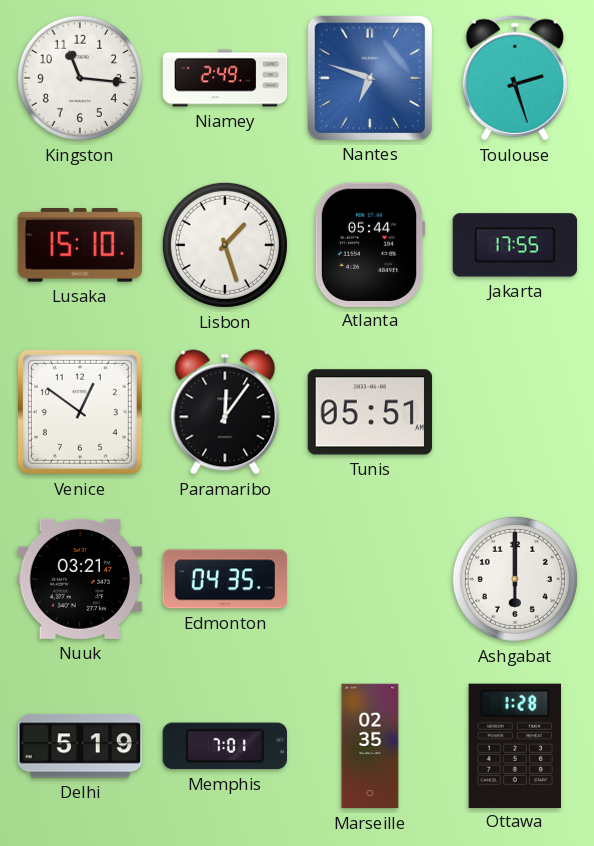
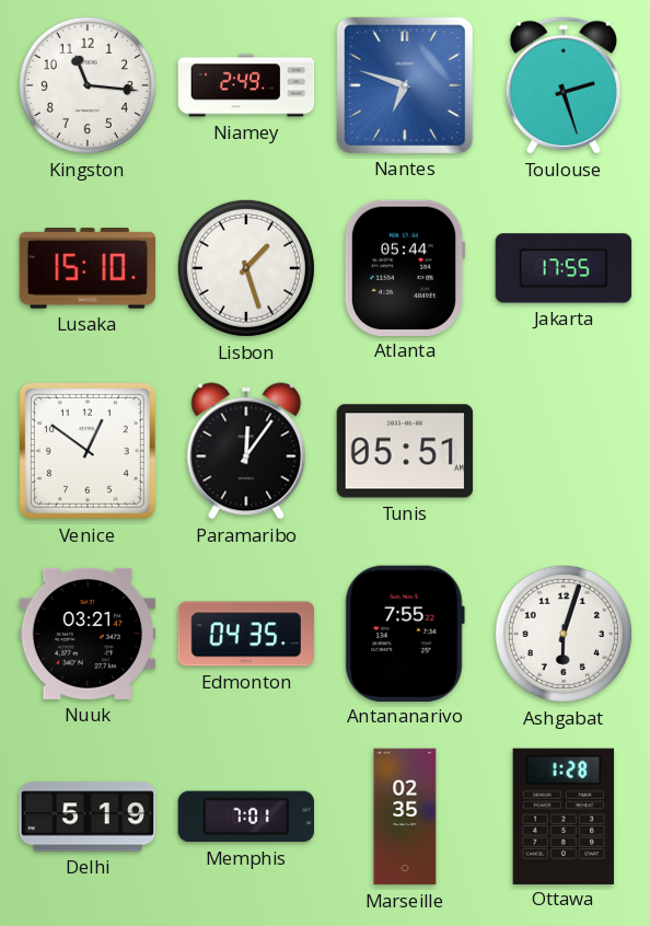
Antananarivo: none -> 7:55 (405, 633)
Ashgabat: 6:00 -> 6:03 (564, 634)
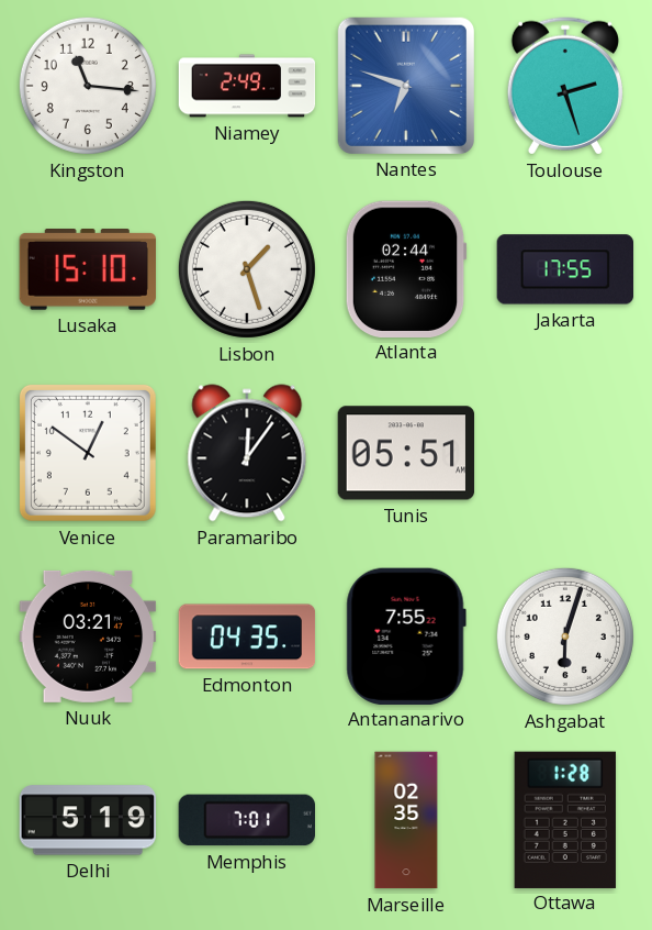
Atlanta: 05:44 -> 02:44 (406, 268)
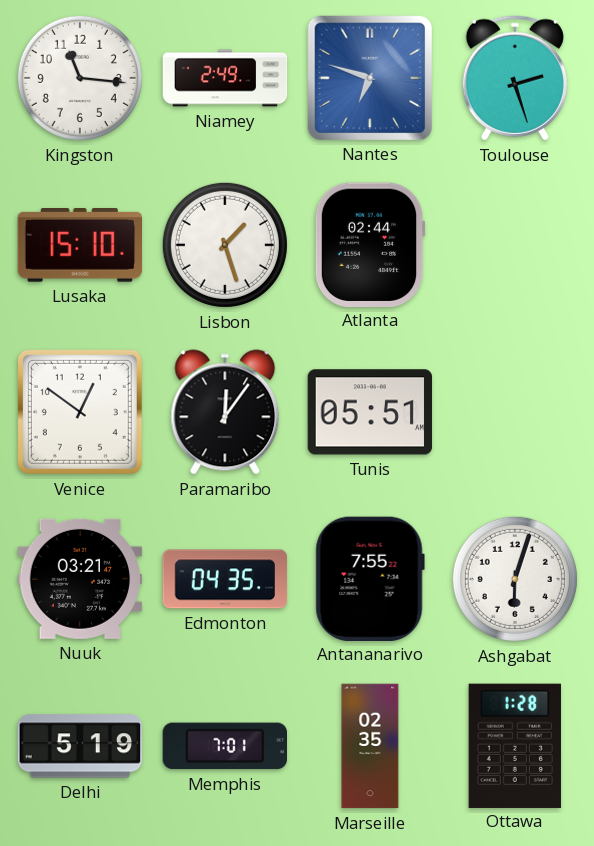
Jakarta: 17:55 -> none (565, 269)
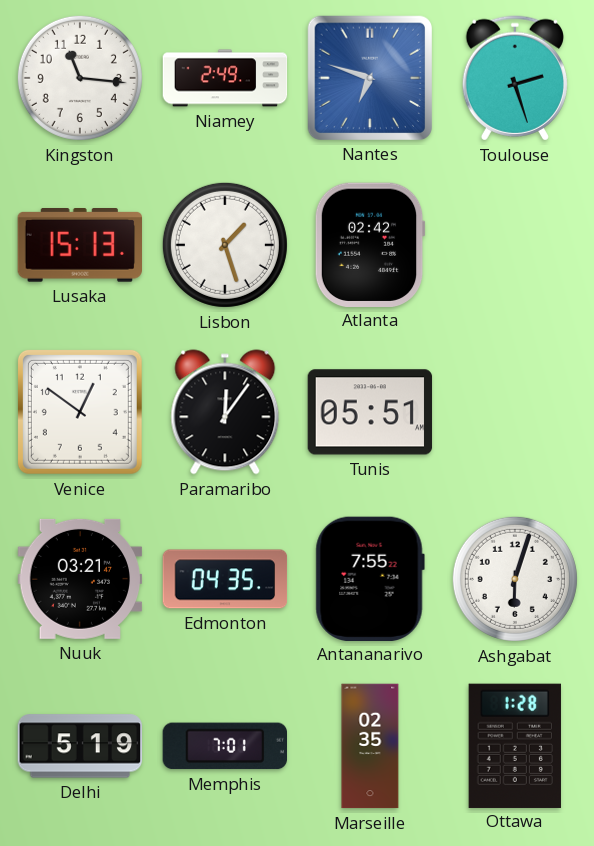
Lusaka: 15:10 -> 15:13 (79, 246)
Atlanta: 02:44 -> 02:42 (370, 244)
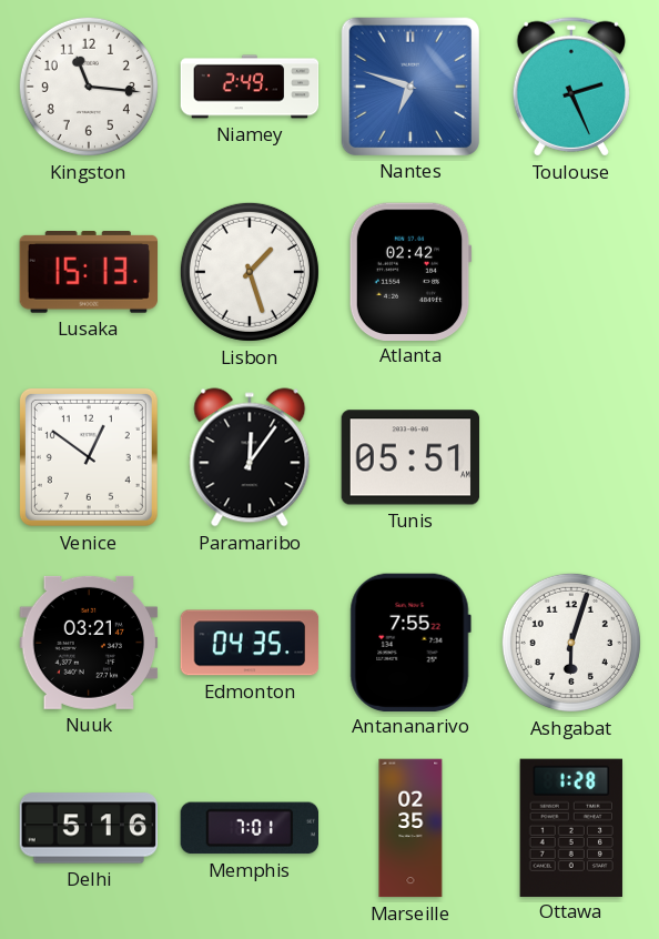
Toulouse: 2:27 -> 2:26 (571, 87)
Delhi: 5:19 -> 5:16 (89, 828)
